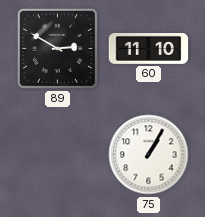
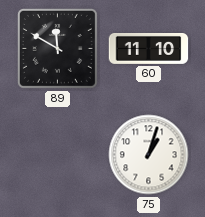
89: 2:50 -> 11:50 (57, 48)
75: 1:05 -> 1:03 (149, 155)
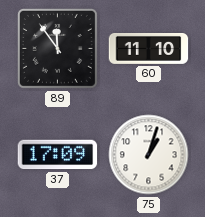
89: 11:50 -> 11:54 (57, 48)
37: none -> 17:09 (58, 155)
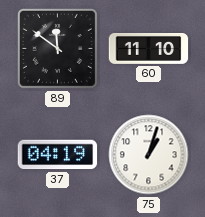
89: 11:54 -> 11:51 (57, 48)
37: 17:09 -> 04:19 (58, 155)
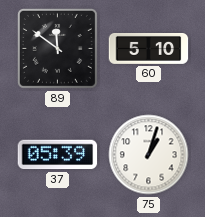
60: 11:10 -> 5:10 (149, 49)
37: 04:19 -> 05:39 (58, 155)
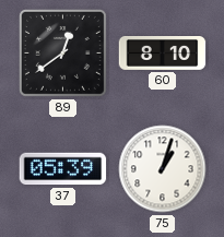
89: 11:51 -> 12:39 (62, 52)
60: 5:10 -> 8:10 (163, 54)
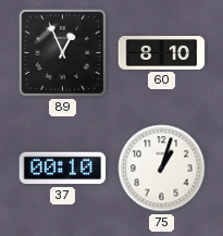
89: 12:39 -> 12:56 (62, 52)
37: 05:39 -> 00:10 (63, 169)
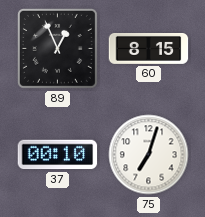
60: 8:10 -> 8:15 (149, 49)
75: 1:03 -> 7:03 (149, 155)
